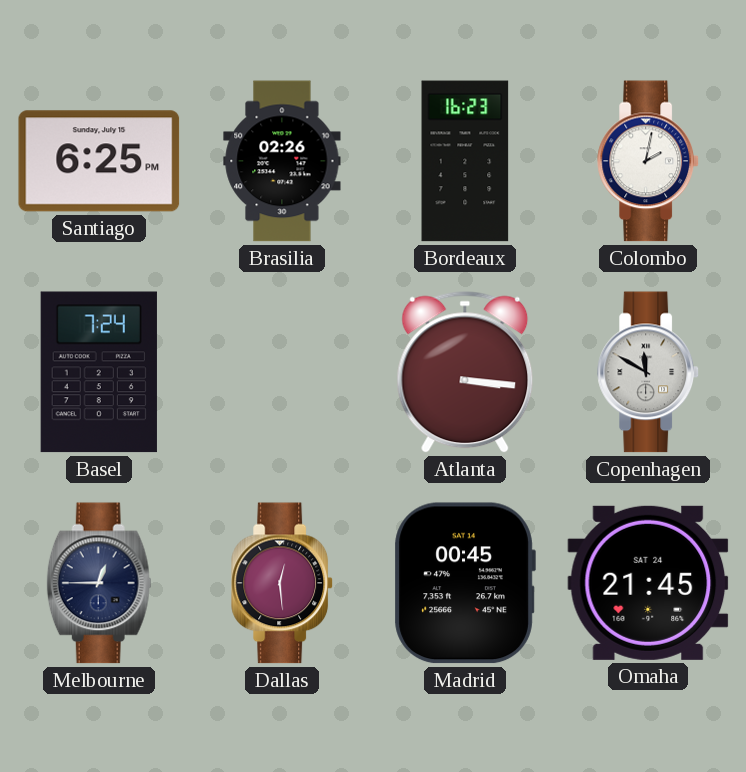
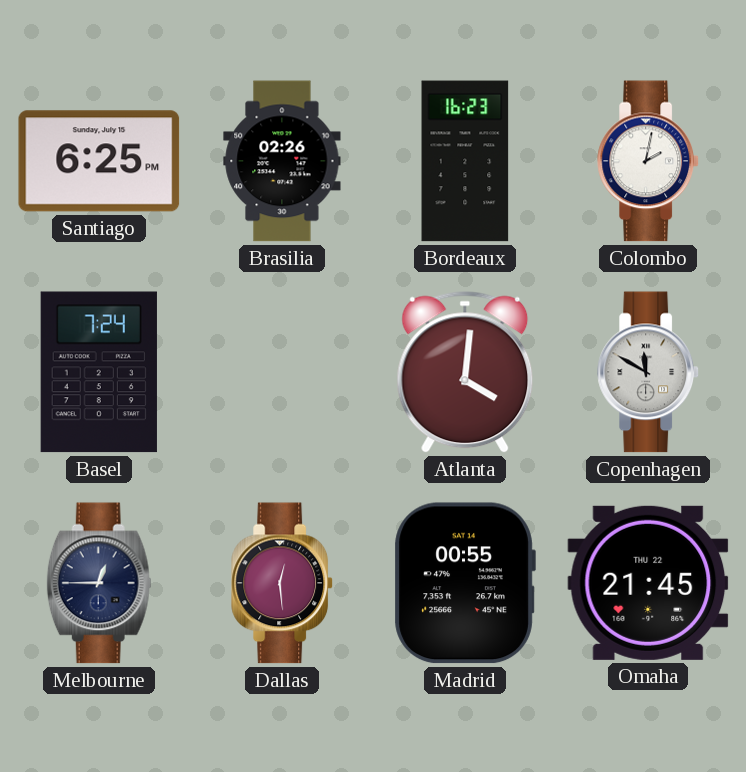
Atlanta: 3:16 -> 4:01 (465, 372)
Madrid: 00:45 -> 00:55 (465, 583)
Omaha date: SAT 24 -> THU 22 (648, 583)
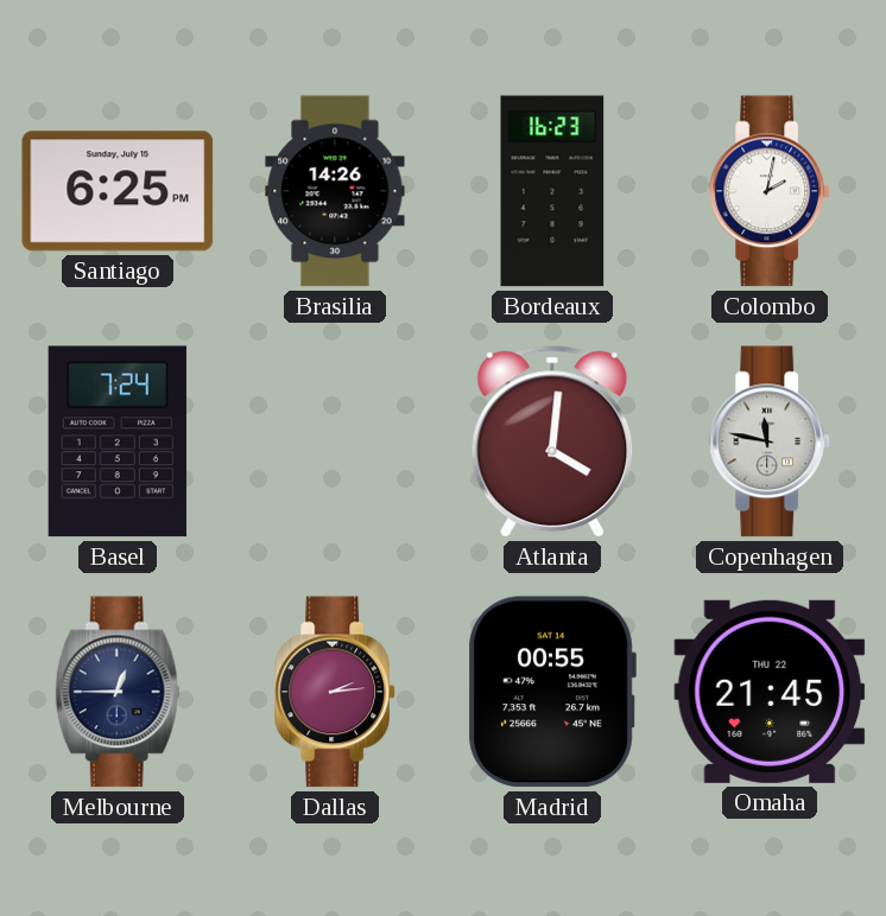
Brasilia: 02:26 -> 14:26 (335, 191)
Copenhagen: 11:50 -> 11:47 (770, 441)
Dallas: 12:29 -> 2:14 (335, 692)
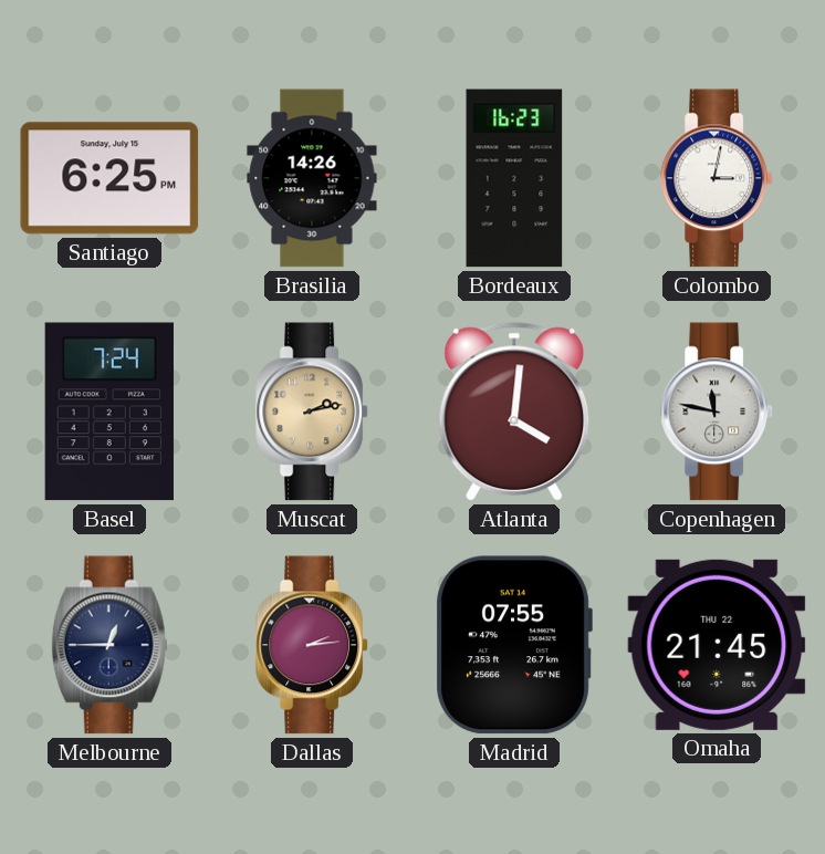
Colombo: 2:02 -> 3:02 (717, 178)
Muscat: none -> 2:13 (312, 412)
Madrid: 00:55 -> 07:55 (514, 645)
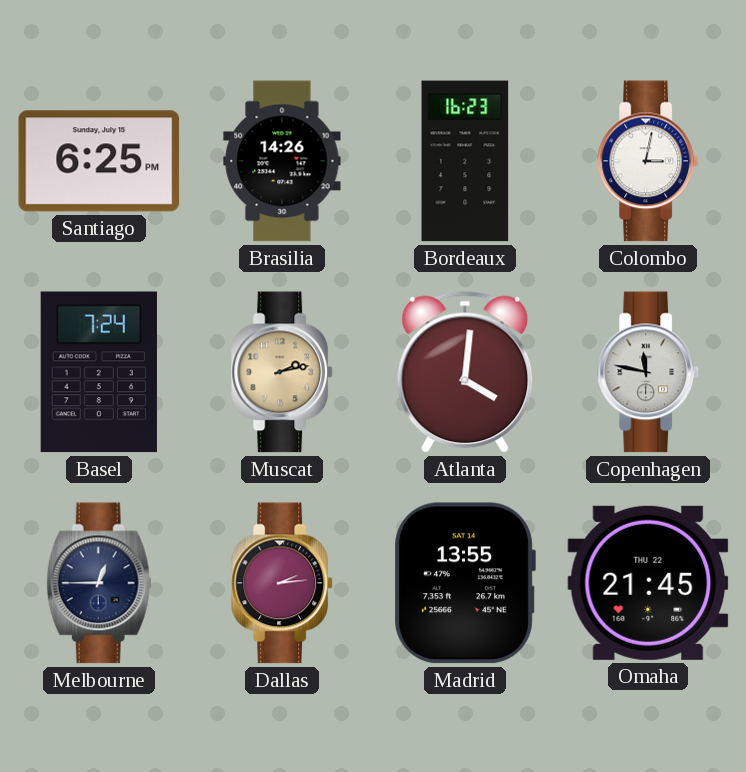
Madrid: 07:55 -> 13:55 (465, 583)
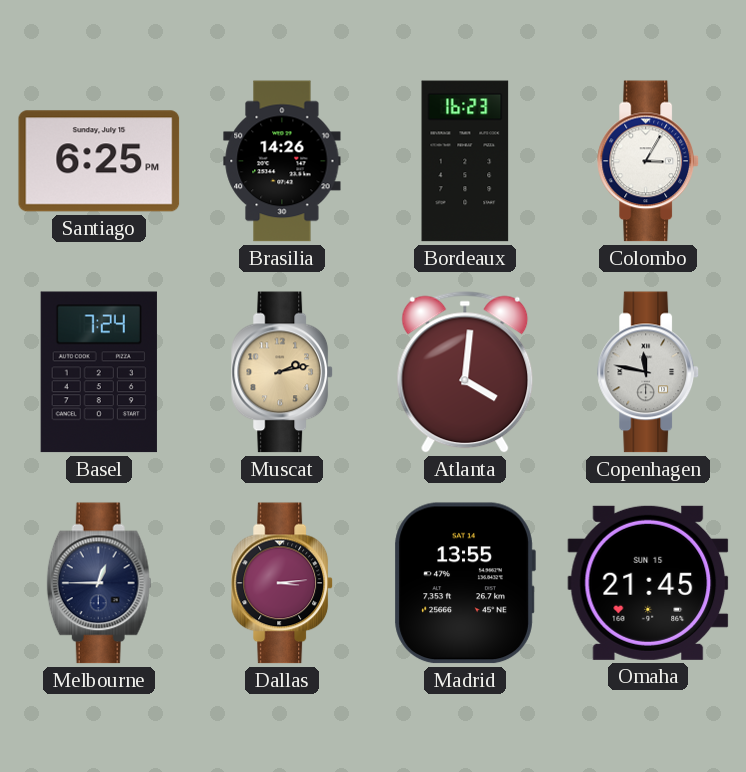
Colombo: 3:02 -> 3:05 (648, 161)
Dallas: 2:14 -> 3:14 (282, 583)
Omaha date: THU 22 -> SUN 15 (648, 583)
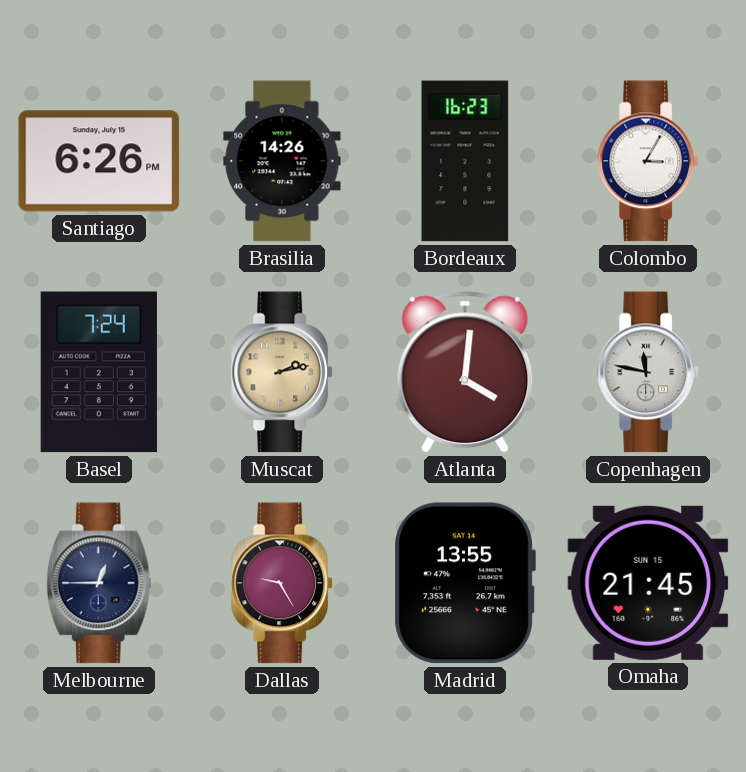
Santiago: 6:25 -> 6:26 (99, 161)
Dallas: 3:14 -> 9:25 (282, 583)
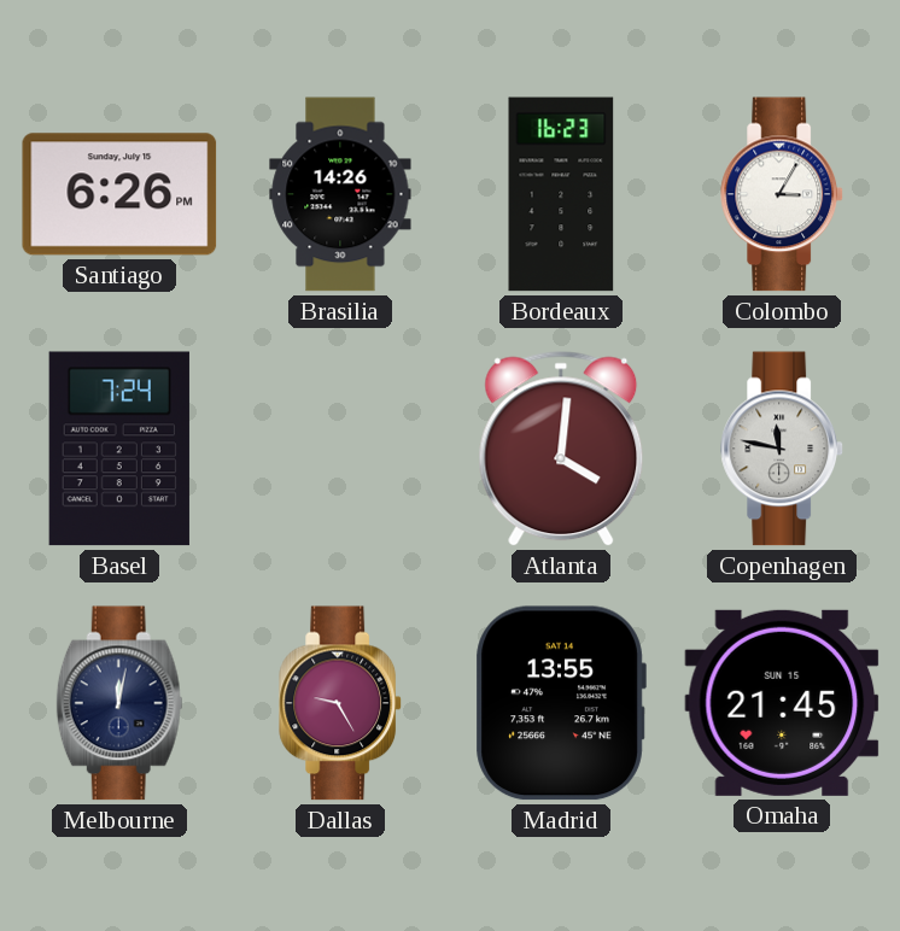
Muscat: 2:13 -> none (282, 372)
Melbourne: 12:45 -> 12:02 (119, 703)
